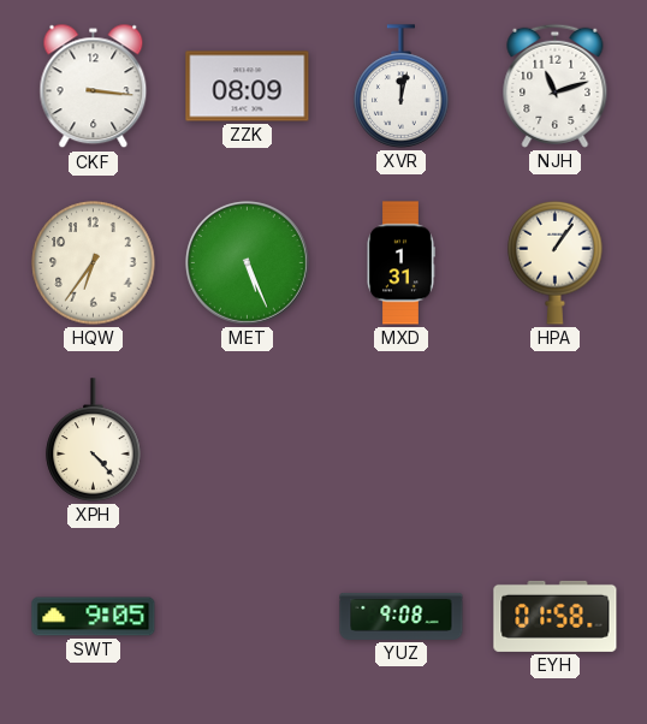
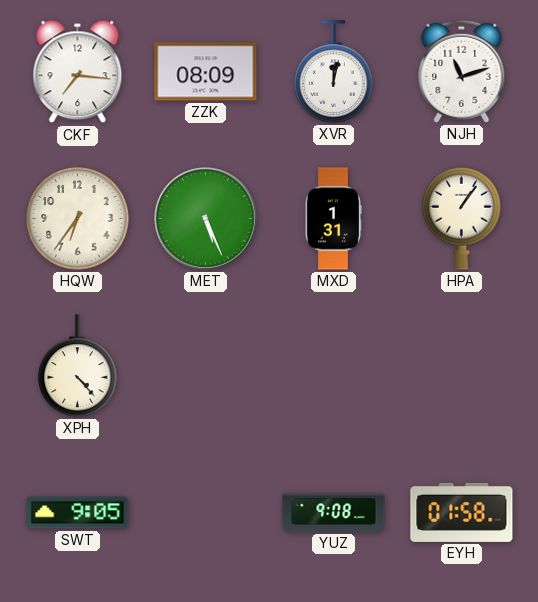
CKF: 3:16 -> 7:16 (78, 72)
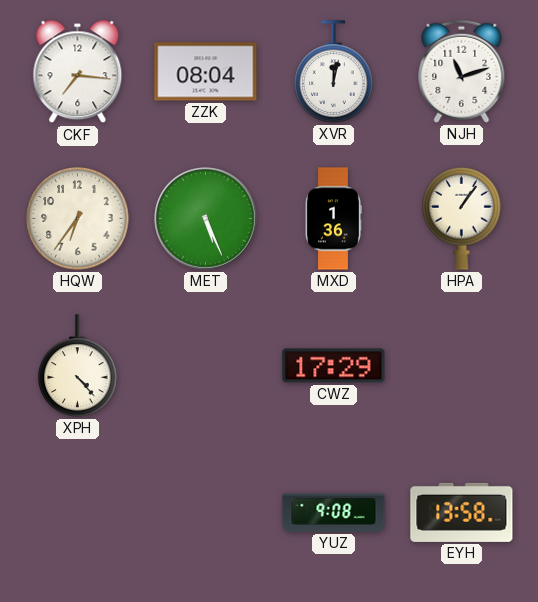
ZZK: 08:09 -> 08:04 (206, 72)
MXD: 1:31 -> 1:36 (333, 219)
CWZ: none -> 17:29 (334, 366)
SWT: 9:05 -> none (78, 513)
EYH: 01:58 -> 13:58 (462, 512)
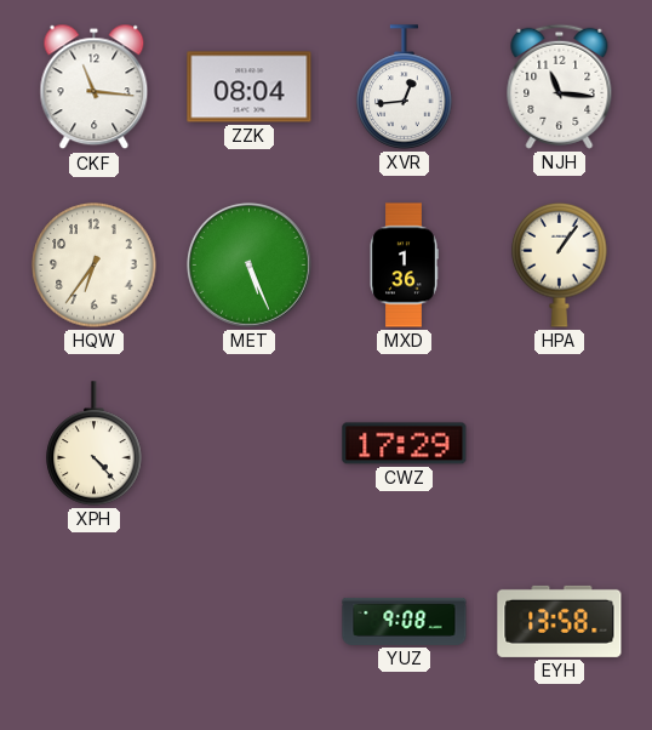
CKF: 7:16 -> 11:16 (95, 87)
XVR: 12:02 -> 12:44 (405, 87)
NJH: 11:12 -> 11:16 (560, 86)
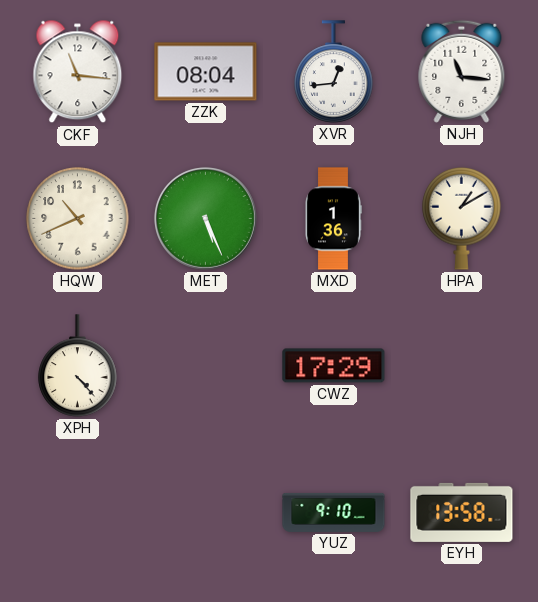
HQW: 6:36 -> 10:41 (78, 219)
HPA: 1:06 -> 1:10 (462, 218)
YUZ: 9:08 -> 9:10 (334, 512)
